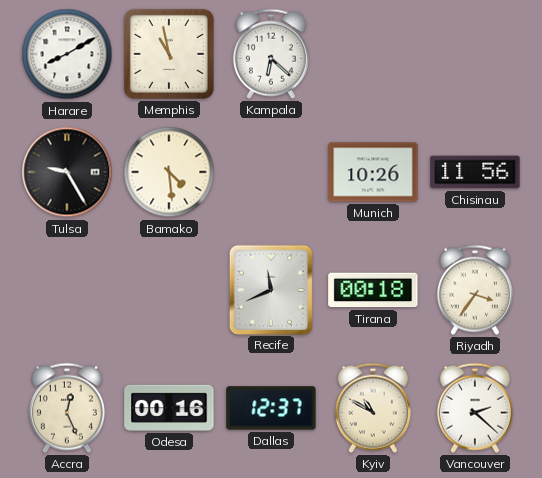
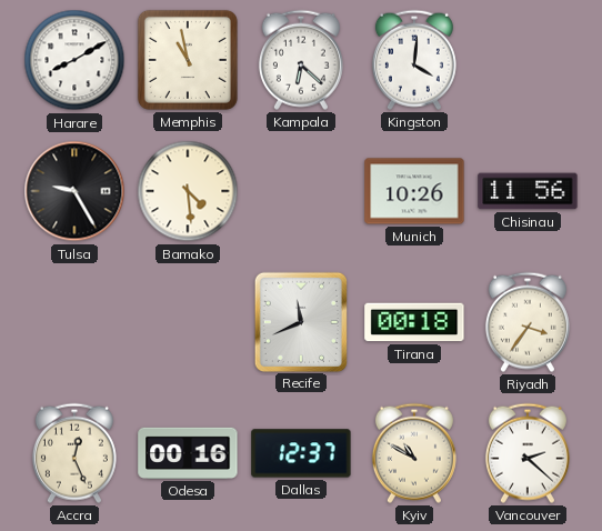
Kingston: none -> 4:01 (414, 60)
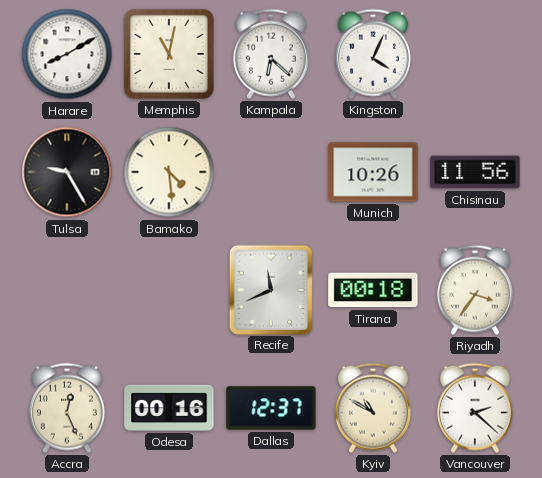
Memphis: 10:58 -> 11:02 (169, 54)
Kingston: 4:01 -> 4:04 (373, 54)
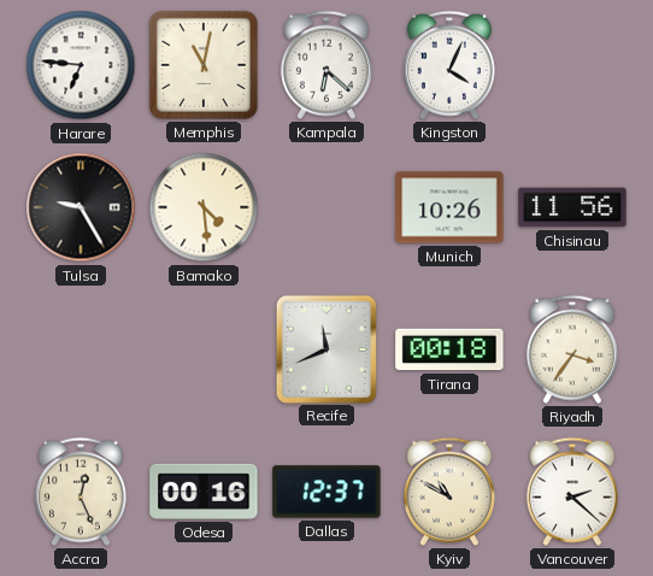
Harare: 8:10 -> 6:46 (81, 65)
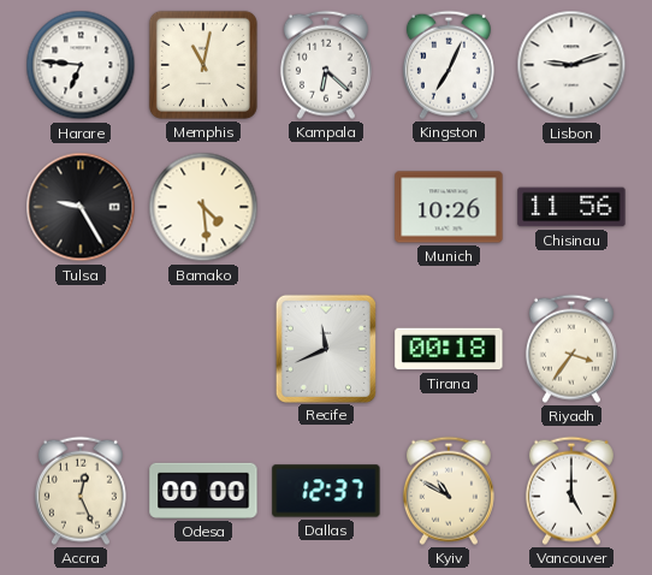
Kingston: 4:04 -> 7:04 (449, 65)
Lisbon: none -> 9:12 (571, 65)
Odesa: 00:16 -> 00:00 (203, 491)
Vancouver: 2:22 -> 5:00 (571, 491)
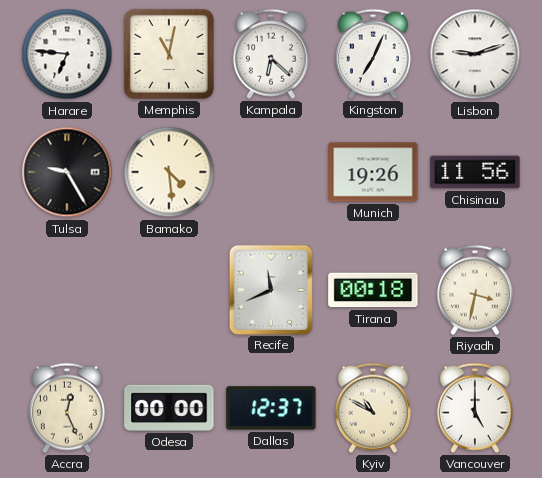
Munich: 10:26 -> 19:26 (373, 172)
Riyadh: 3:36 -> 3:32 (475, 290)
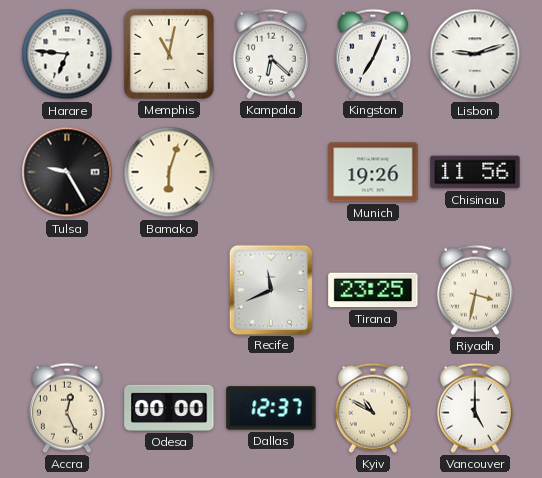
Bamako: 4:29 -> 6:03 (169, 172)
Tirana: 00:18 -> 23:25 (373, 290)
